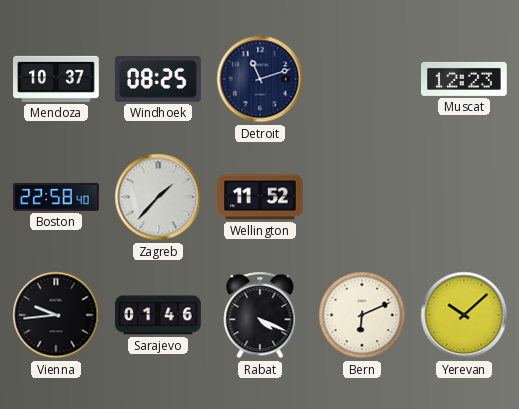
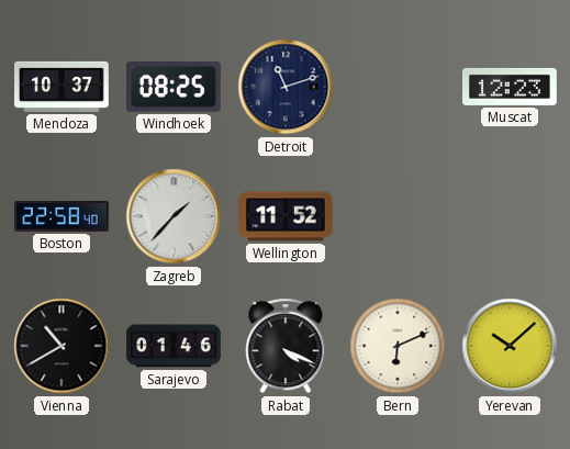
Vienna: 9:44 -> 10:40 (62, 346)
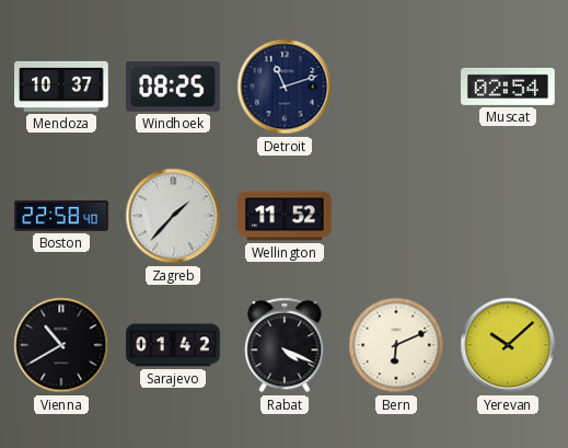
Muscat: 12:23 -> 02:54 (509, 87)
Sarajevo: 01:46 -> 01:42 (173, 345)
